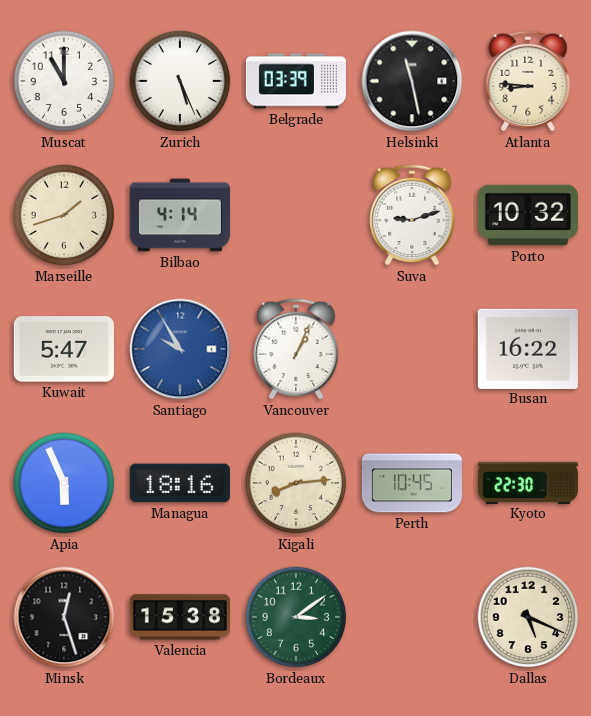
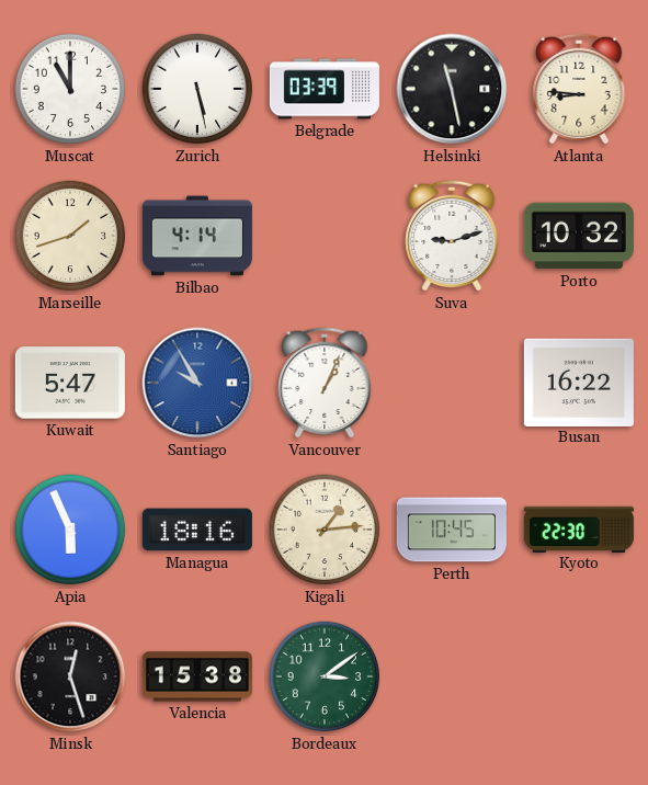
Zurich: 5:26 -> 5:28 (197, 89)
Kigali: 8:14 -> 1:14 (325, 530)
Dallas: 5:19 -> none (528, 617)
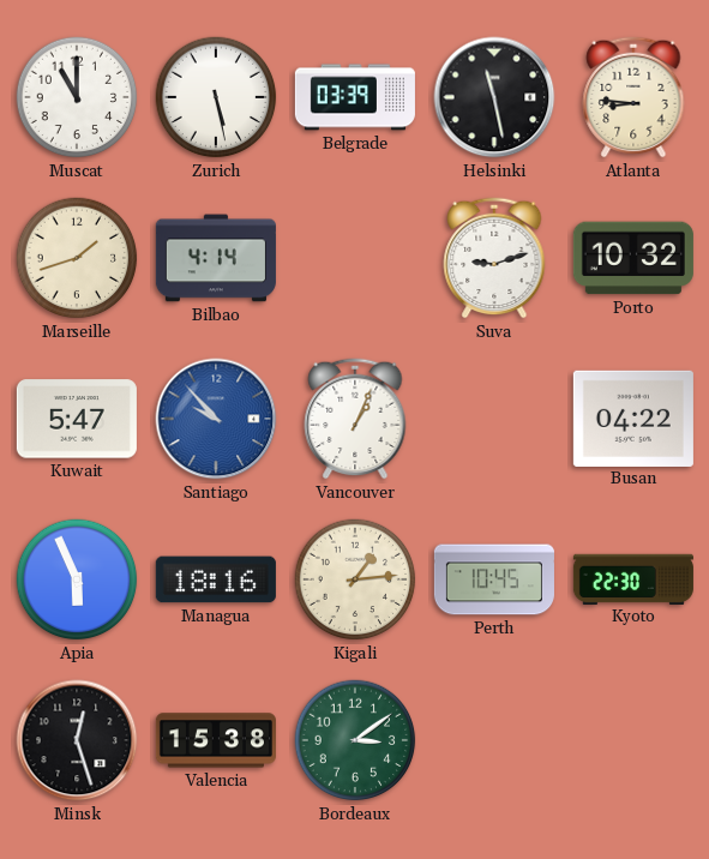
Santiago: 9:55 -> 9:53 (216, 419)
Busan: 16:22 -> 04:22 (633, 418)
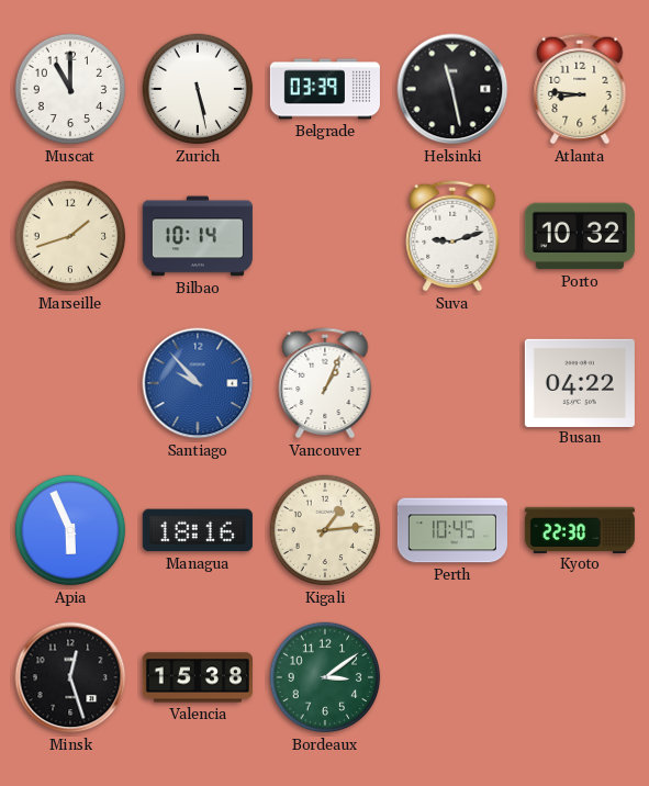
Bilbao: 4:14 -> 10:14 (198, 236)
Kuwait: 5:47 -> none (77, 419)
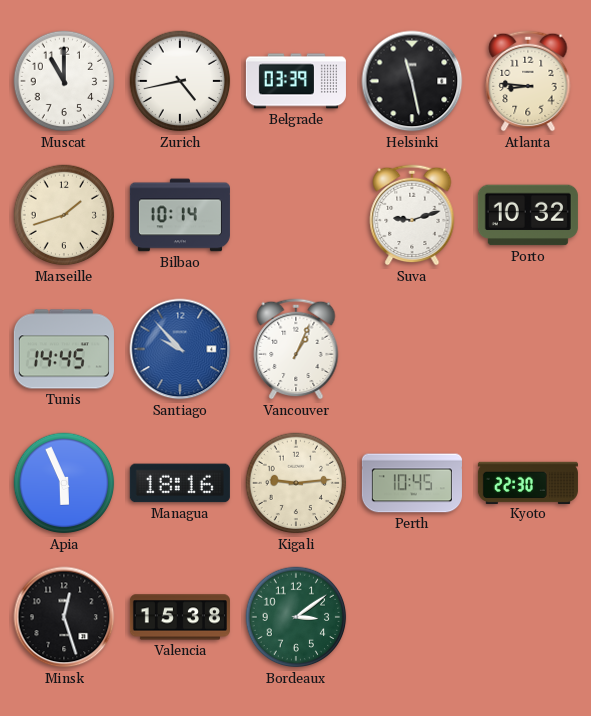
Zurich: 5:28 -> 4:43 (180, 81)
Tunis: none -> 14:45 (64, 349)
Busan: 04:22 -> none (580, 382)
Kigali: 1:14 -> 9:14 (296, 483)
